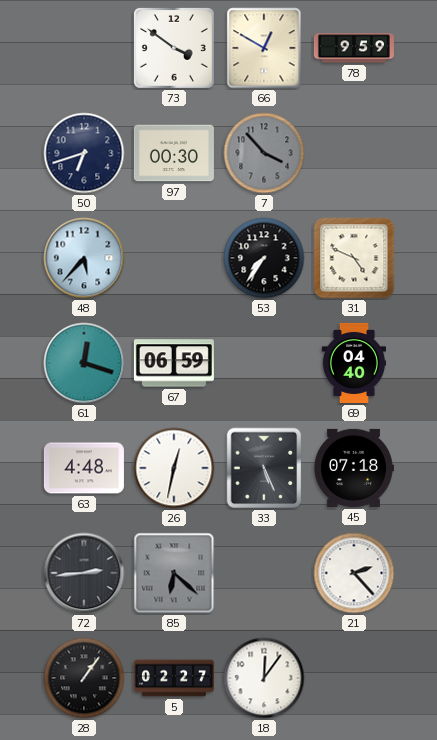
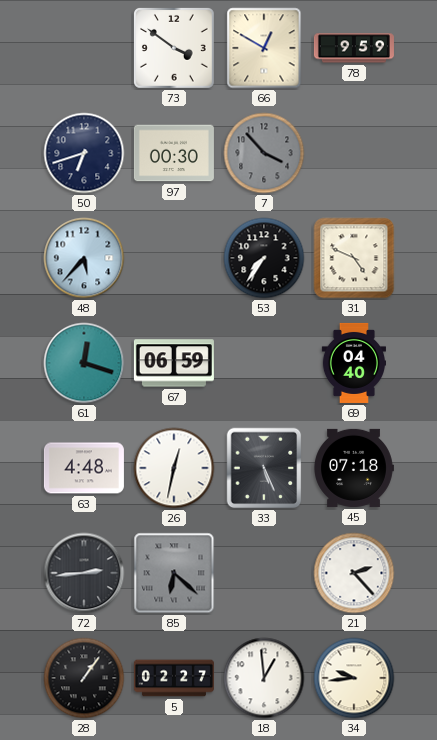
18: 12:06 -> 12:59 (264, 678)
34: none -> 9:44 (354, 678)
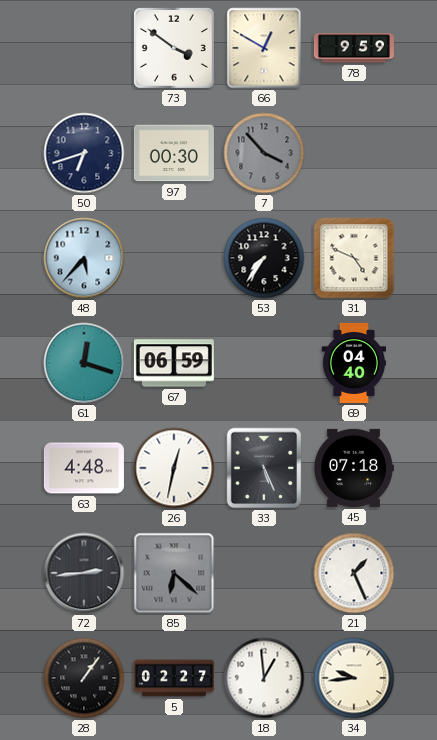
21: 2:23 -> 1:26 (354, 573)
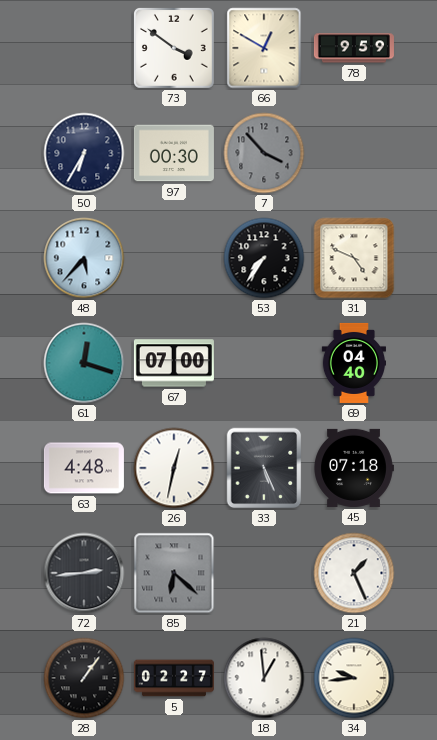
50: 6:42 -> 6:35 (84, 153)
67: 06:59 -> 07:00 (174, 363)
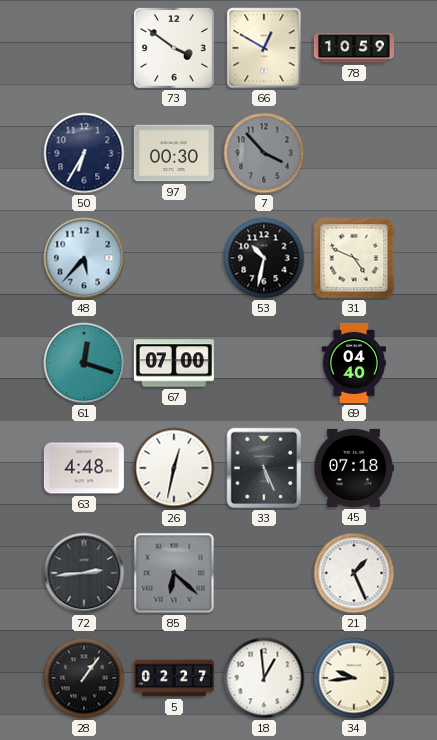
78: 9:59 -> 10:59 (354, 48)
53: 7:36 -> 10:32 (264, 258)
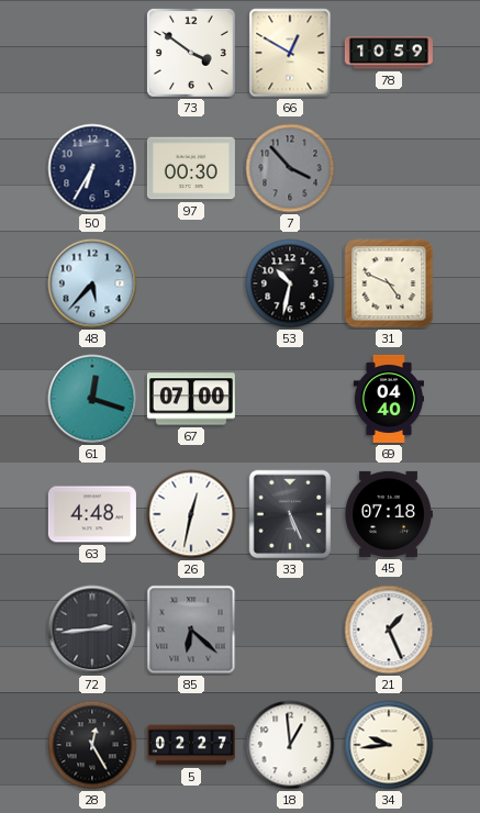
28: 1:06 -> 12:25 (92, 745)
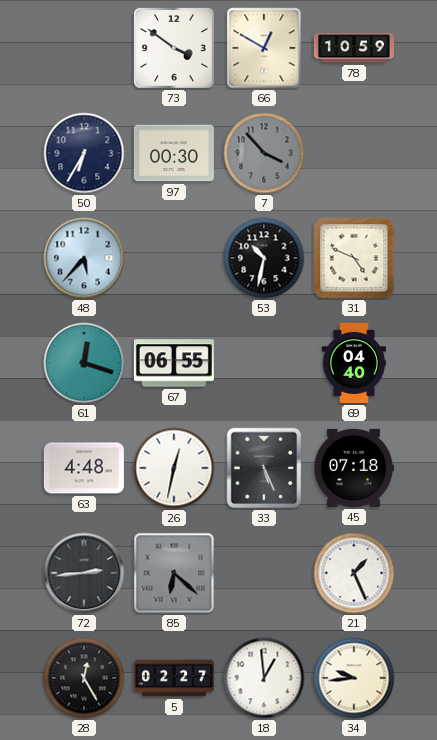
67: 07:00 -> 06:55 (174, 363)
